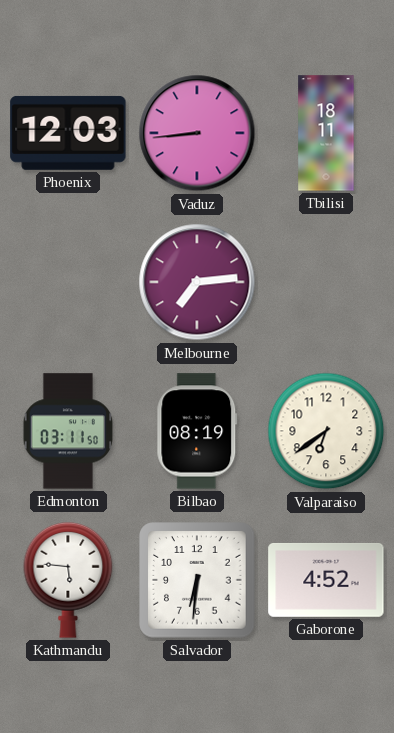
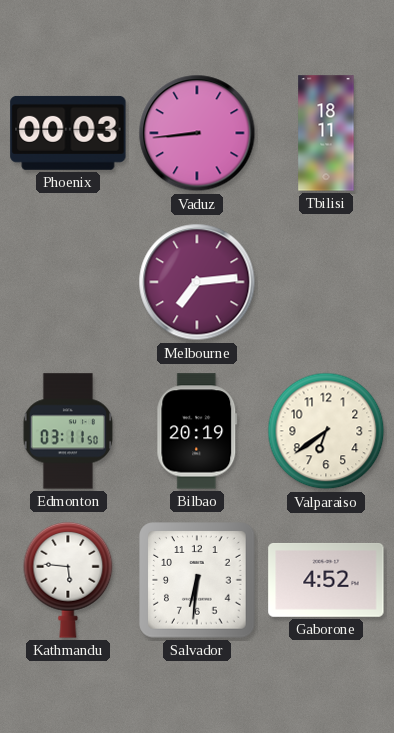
Phoenix: 12:03 -> 00:03 (68, 133)
Bilbao: 08:19 -> 20:19 (197, 431)
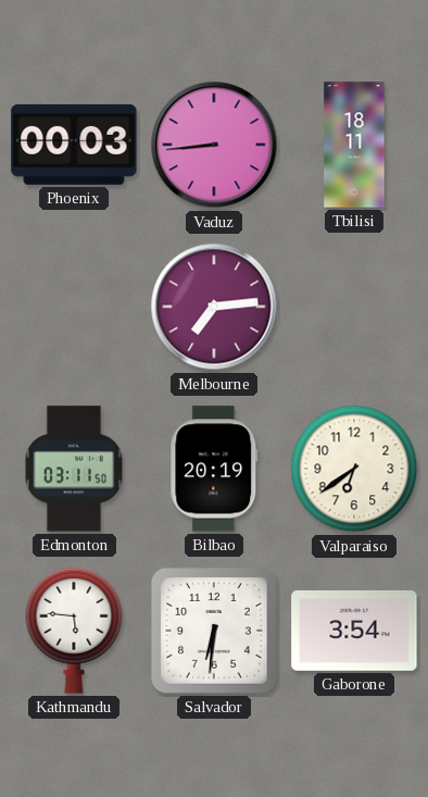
Gaborone: 4:52 -> 3:54 (354, 631)
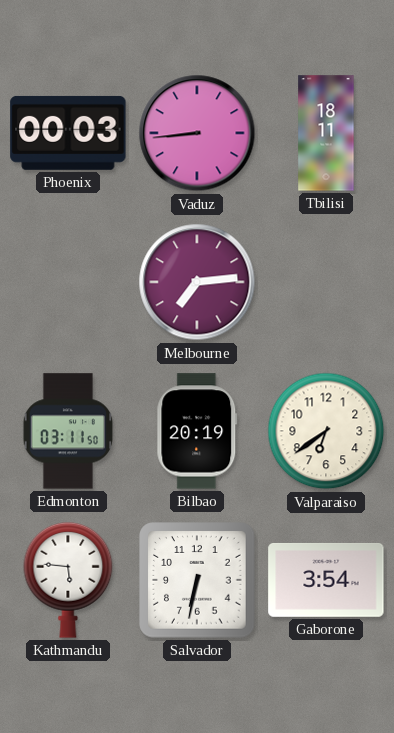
Salvador: 6:31 -> 6:32 (197, 580)
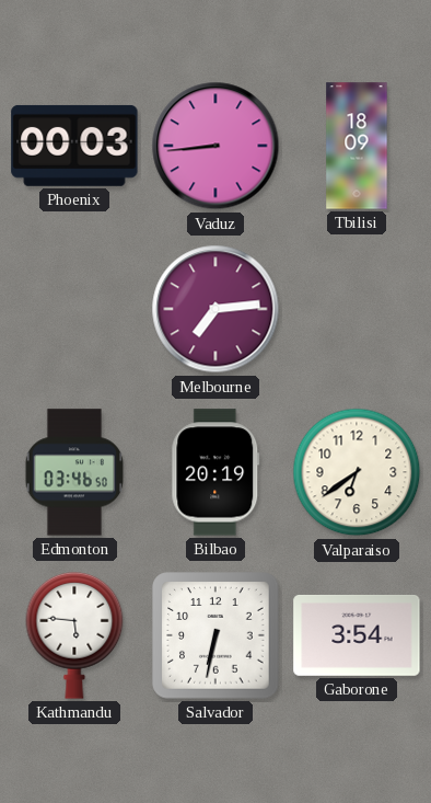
Tbilisi: 18:11 -> 18:09 (357, 146)
Edmonton: 03:11 -> 03:46 (73, 472)
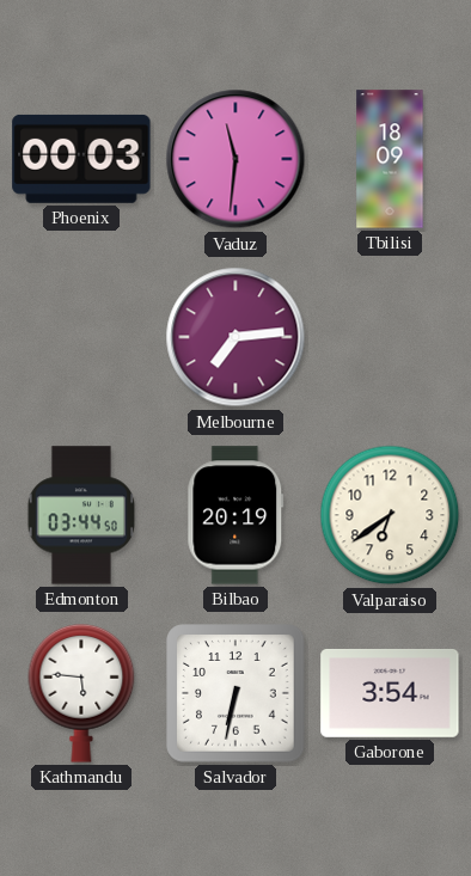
Vaduz: 8:44 -> 11:31 (235, 159)
Edmonton: 03:46 -> 03:44 (80, 515)
